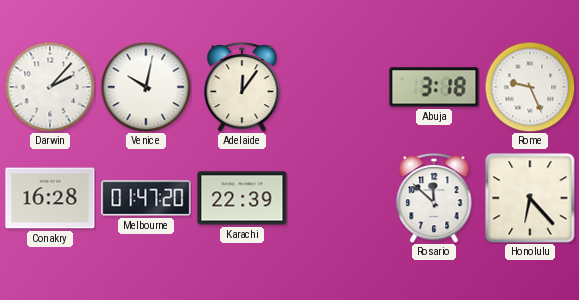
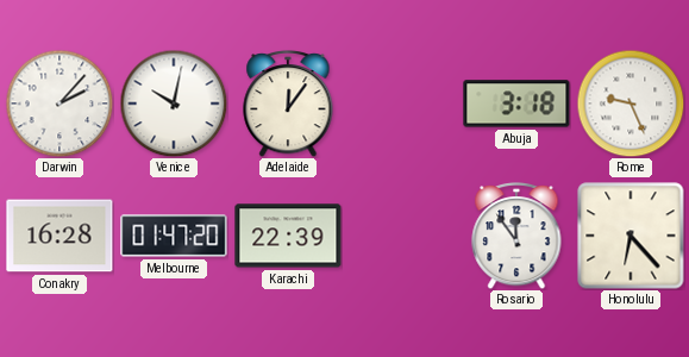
Rosario: 11:52 -> 11:54 (516, 237)
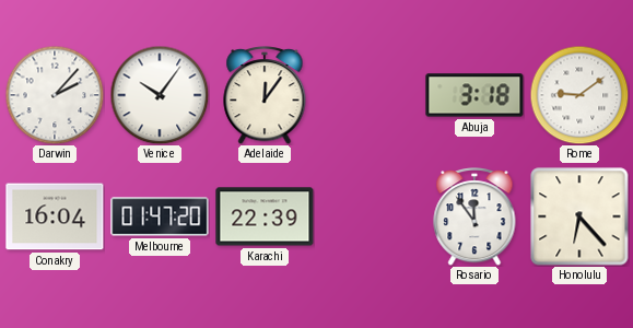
Venice: 10:02 -> 10:06 (160, 95)
Rome: 9:26 -> 9:09 (579, 95)
Conakry: 16:28 -> 16:04 (55, 216)
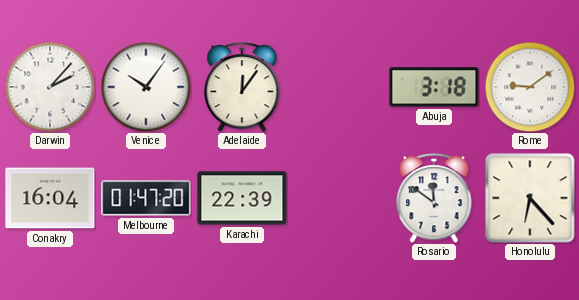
Rosario: 11:54 -> 11:51 (434, 199)
